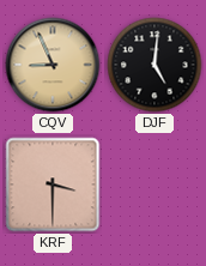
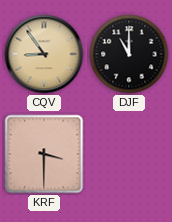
CQV: 8:56 -> 8:54 (44, 54)
DJF: 5:01 -> 11:00 (129, 54)
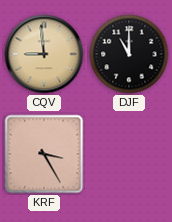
CQV: 8:54 -> 8:59 (44, 54)
KRF: 3:30 -> 3:25 (44, 154)
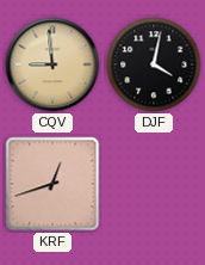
DJF: 11:00 -> 4:02 (154, 64)
KRF: 3:25 -> 12:42 (52, 184)
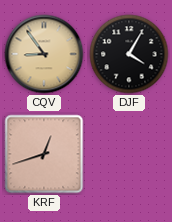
CQV: 8:59 -> 8:54 (44, 54)
DJF: 4:02 -> 4:05 (129, 54)
